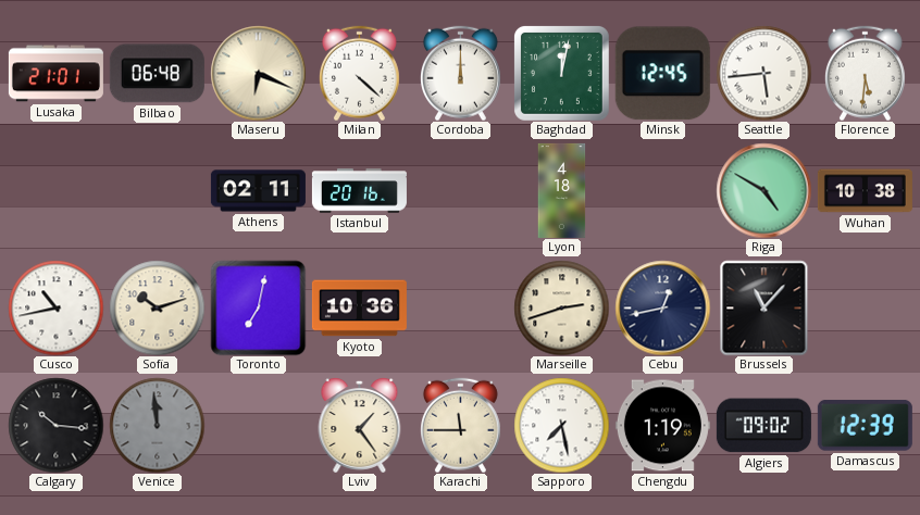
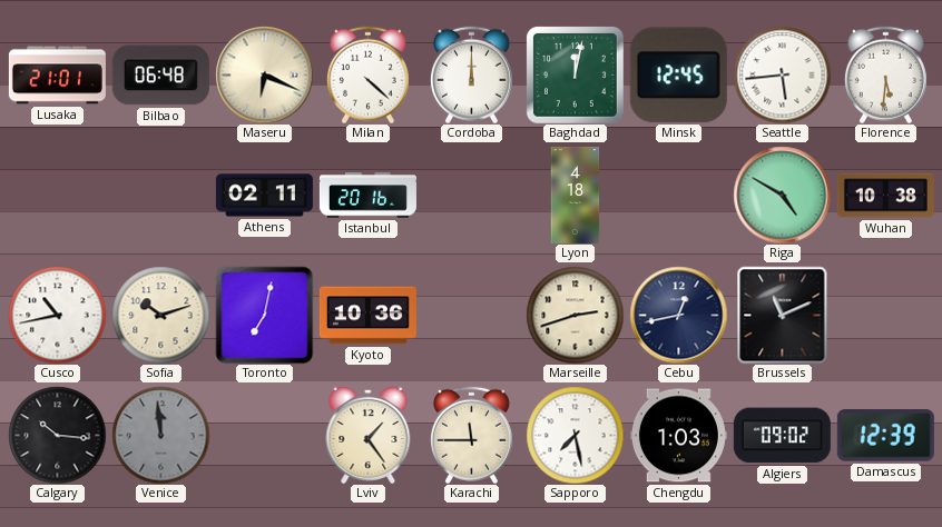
Brussels: 11:07 -> 11:11 (783, 315)
Chengdu: 1:19 -> 1:03 (678, 436)
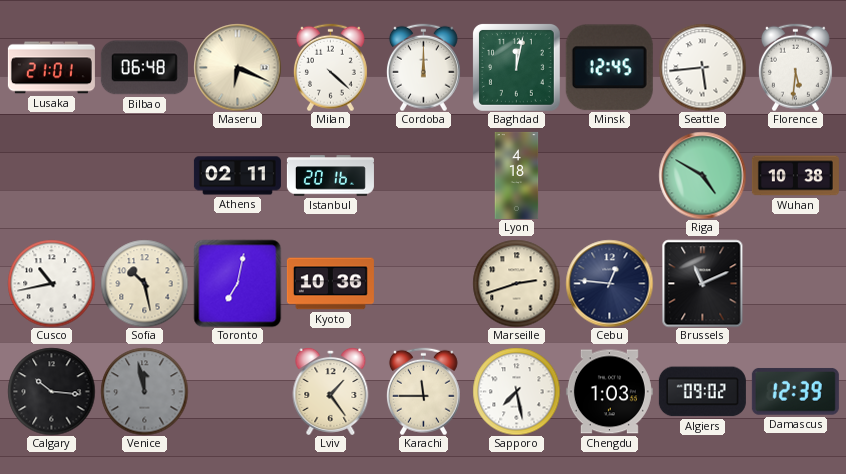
Sofia: 10:12 -> 10:28 (144, 283)
Cebu: 12:43 -> 12:46 (609, 283)
Venice: 11:59 -> 11:58 (144, 391)
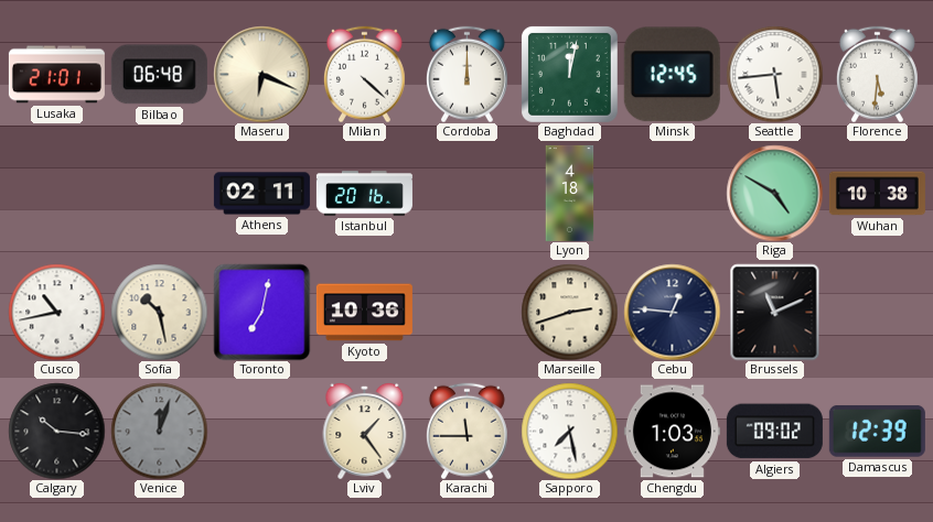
Venice: 11:58 -> 12:03 (159, 431)
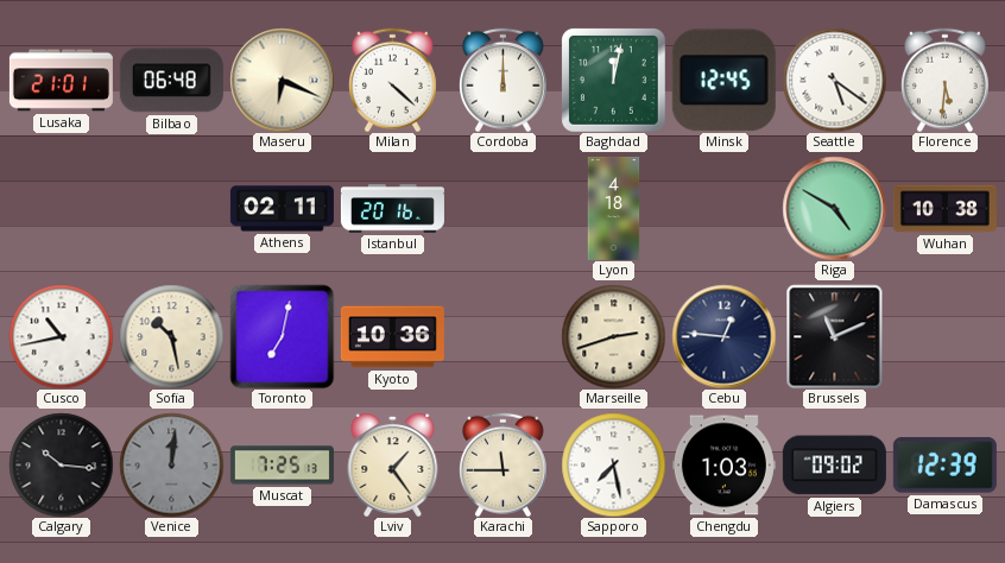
Seattle: 5:44 -> 5:21 (834, 80)
Venice: 12:03 -> 12:01 (171, 464)
Muscat: none -> 7:25 (282, 466)
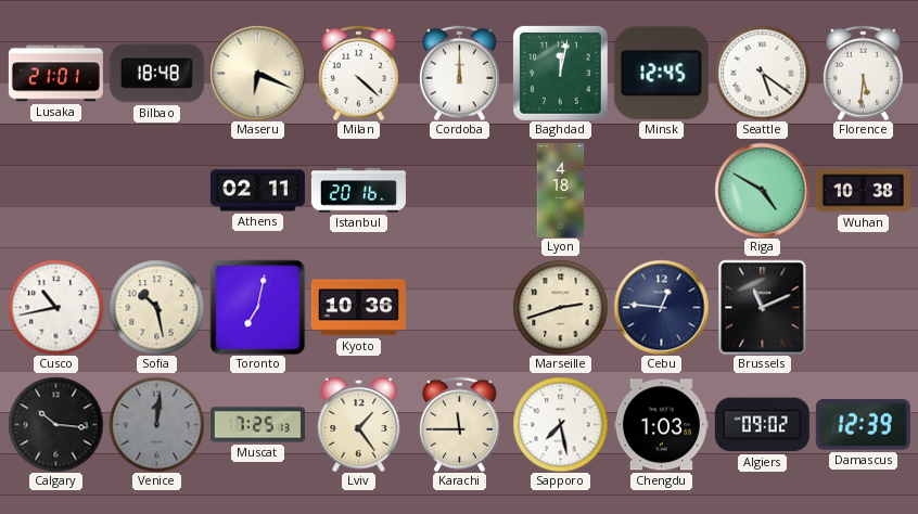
Bilbao: 06:48 -> 18:48 (156, 74)
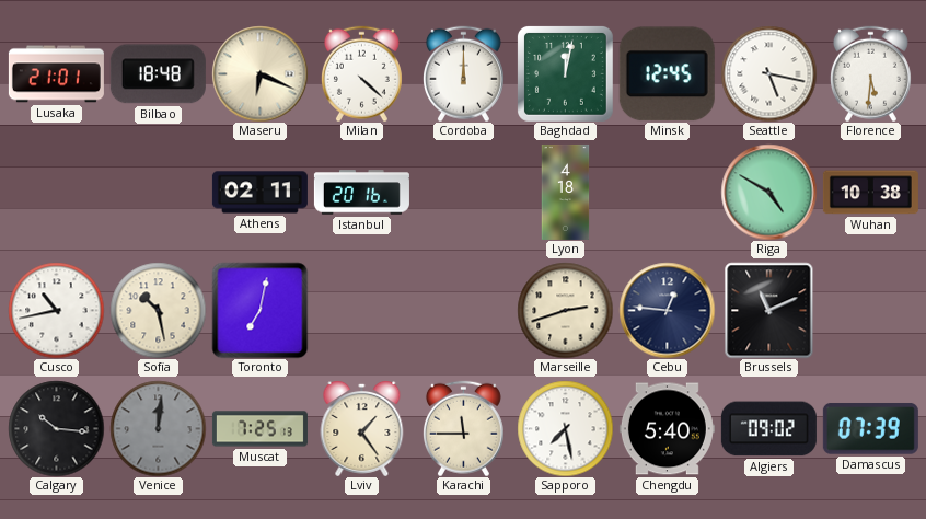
Seattle: 5:21 -> 5:17 (768, 73)
Kyoto: 10:36 -> none (358, 308)
Chengdu: 1:03 -> 5:40 (667, 429)
Damascus: 12:39 -> 07:39 (870, 429)
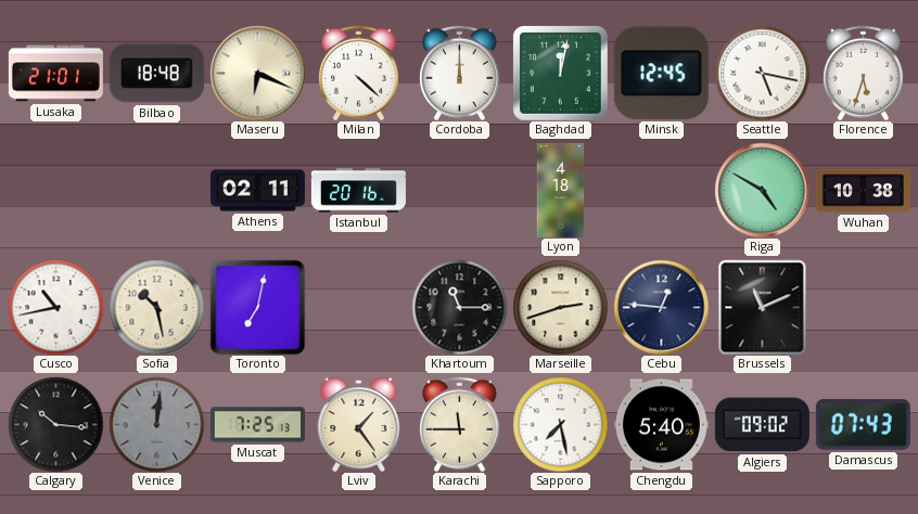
Florence: 5:31 -> 5:33 (863, 73)
Khartoum: none -> 11:15 (459, 307)
Damascus: 07:39 -> 07:43 (863, 425)
